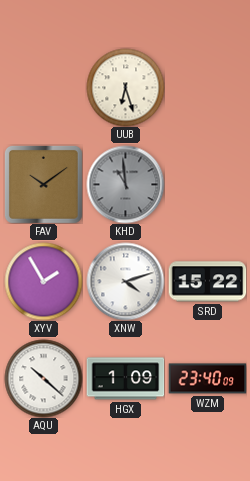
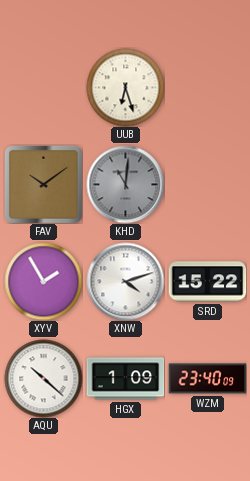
KHD: 10:59 -> 11:01 (125, 184)
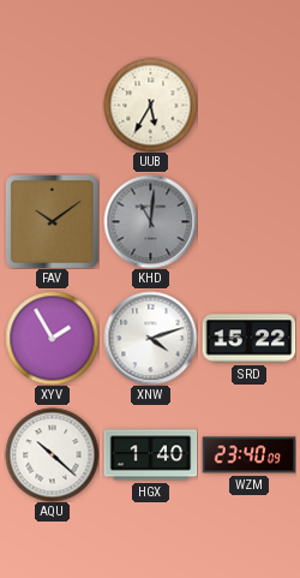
UUB: 6:27 -> 5:35 (150, 105)
HGX: 1:09 -> 1:40 (150, 455)
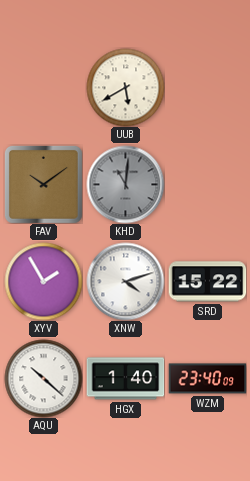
UUB: 5:35 -> 5:40 (125, 87)
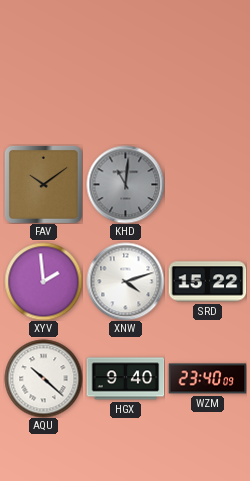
UUB: 5:40 -> none (125, 87)
XYV: 1:55 -> 1:59 (43, 281)
HGX: 1:40 -> 9:40 (125, 379)
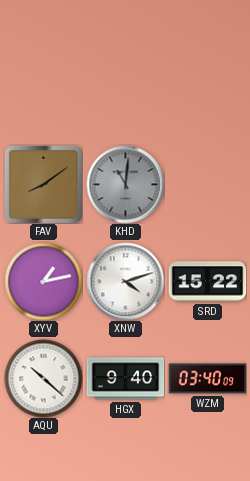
FAV: 10:09 -> 8:09 (43, 184)
XYV: 1:59 -> 1:13 (43, 281)
WZM: 23:40 -> 03:40 (207, 379)
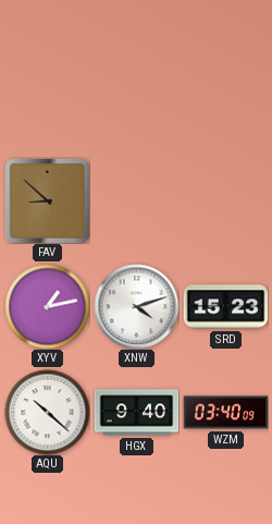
FAV: 8:09 -> 8:52 (47, 200)
KHD: 11:01 -> none (125, 184)
SRD: 15:22 -> 15:23 (225, 307)
